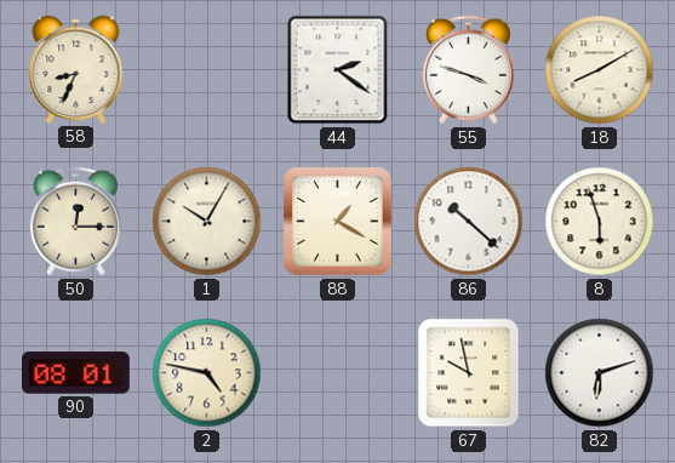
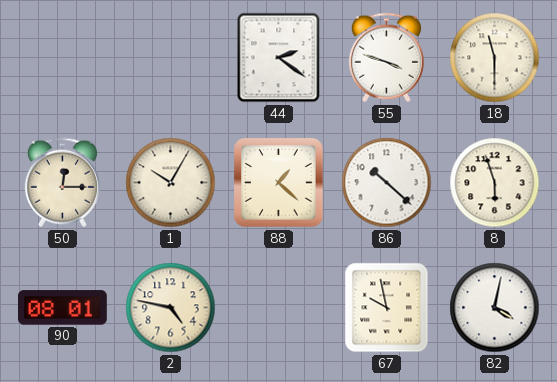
58: 8:34 -> none (76, 69)
18: 8:10 -> 11:30 (495, 58)
88: 1:20 -> 1:22 (279, 183)
82: 6:12 -> 4:02 (495, 308)
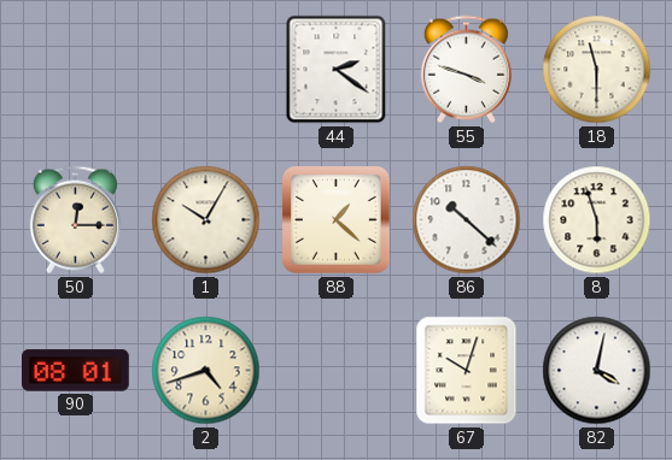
2: 4:47 -> 4:42 (206, 371)
67: 9:58 -> 10:03 (467, 371)
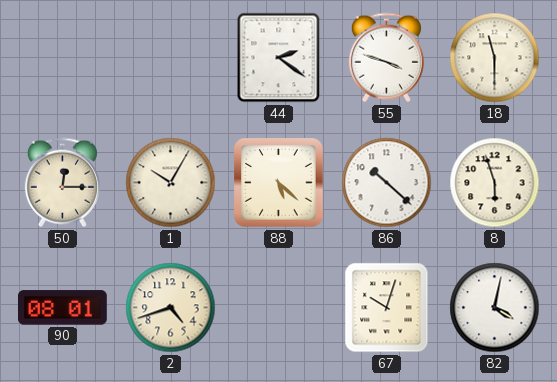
88: 1:22 -> 5:22 (279, 183)
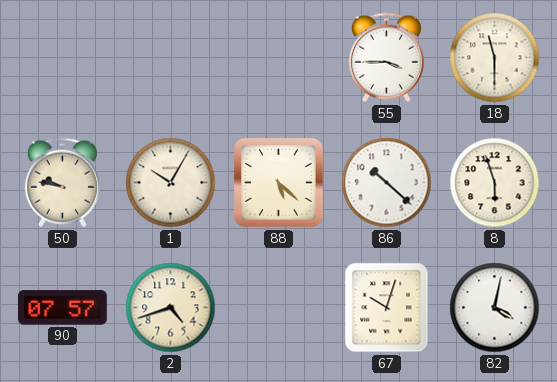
44: 2:21 -> none (279, 58)
55: 3:48 -> 3:45 (386, 58)
50: 12:15 -> 9:47 (62, 183)
90: 08:01 -> 07:57 (63, 308)
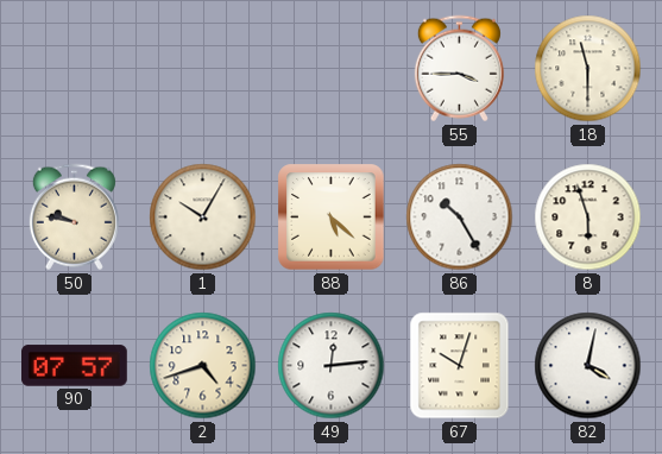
86: 10:22 -> 10:25 (460, 217)
49: none -> 12:14 (332, 366)
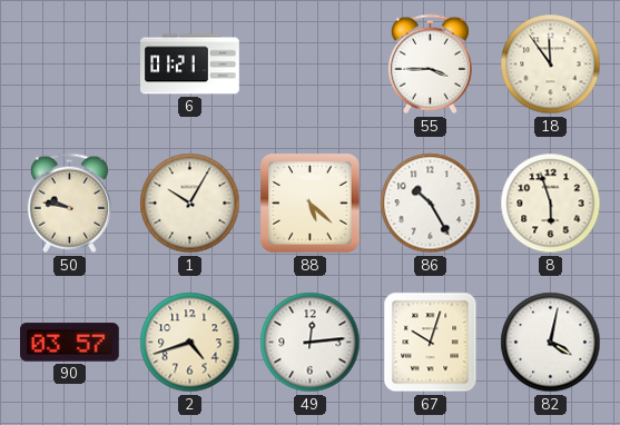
6: none -> 01:21 (190, 65)
18: 11:30 -> 11:54 (551, 65)
90: 07:57 -> 03:57 (70, 343)
